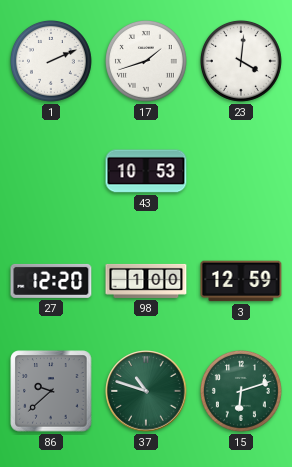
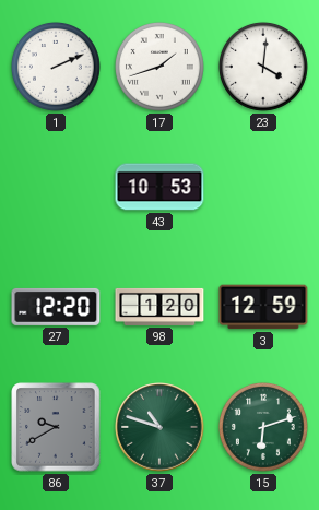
98: 1:00 -> 1:20 (159, 307)
86: 9:38 -> 9:40 (56, 427)
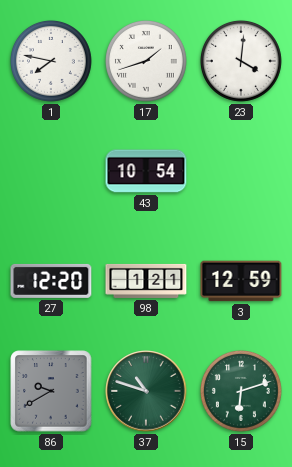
1: 2:11 -> 7:47 (51, 61)
43: 10:53 -> 10:54 (146, 171)
98: 1:20 -> 1:21 (146, 281)
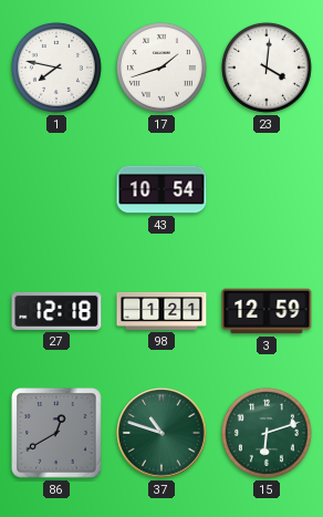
27: 12:20 -> 12:18 (56, 311)
86: 9:40 -> 12:40 (56, 433)
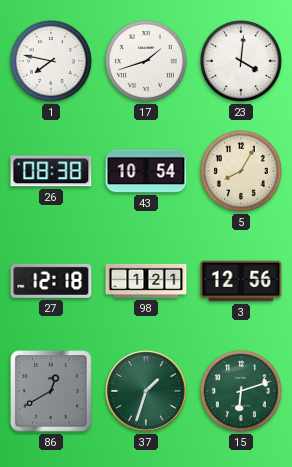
26: none -> 08:38 (51, 171)
5: none -> 8:05 (241, 171)
3: 12:59 -> 12:56 (241, 281)
37: 10:48 -> 1:33 (146, 391)
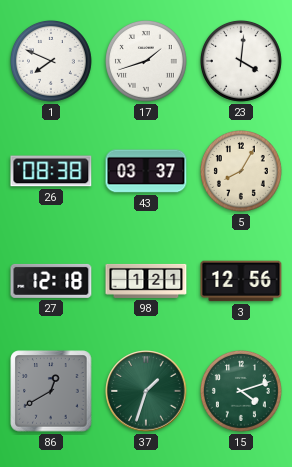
1: 7:47 -> 7:49 (51, 61)
43: 10:54 -> 03:37 (146, 171)
15: 6:12 -> 4:12 (241, 391)
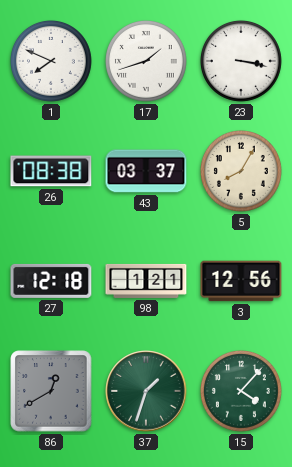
23: 4:01 -> 3:17 (241, 61)
15: 4:12 -> 4:07 (241, 391)
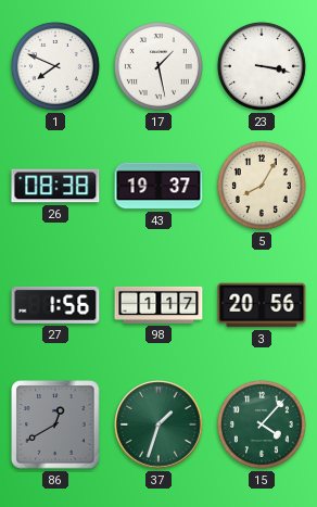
17: 1:42 -> 1:28 (158, 66)
43: 03:37 -> 19:37 (158, 186)
27: 12:18 -> 1:56 (55, 305)
98: 1:21 -> 1:17 (158, 305)
3: 12:56 -> 20:56 (262, 305)
